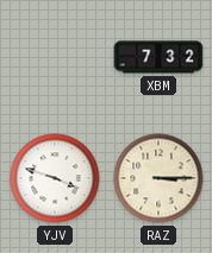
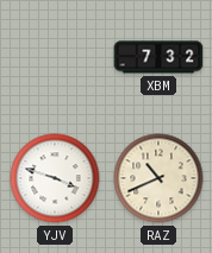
RAZ: 3:15 -> 10:41 (158, 178)
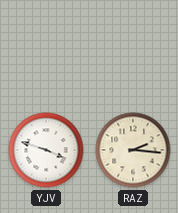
XBM: 7:32 -> none (158, 57)
RAZ: 10:41 -> 2:16 (133, 150)
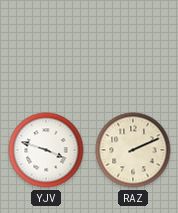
RAZ: 2:16 -> 2:11 (133, 150)
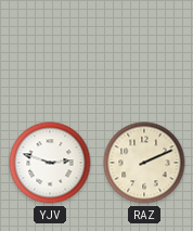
YJV: 3:48 -> 2:48 (50, 163)
